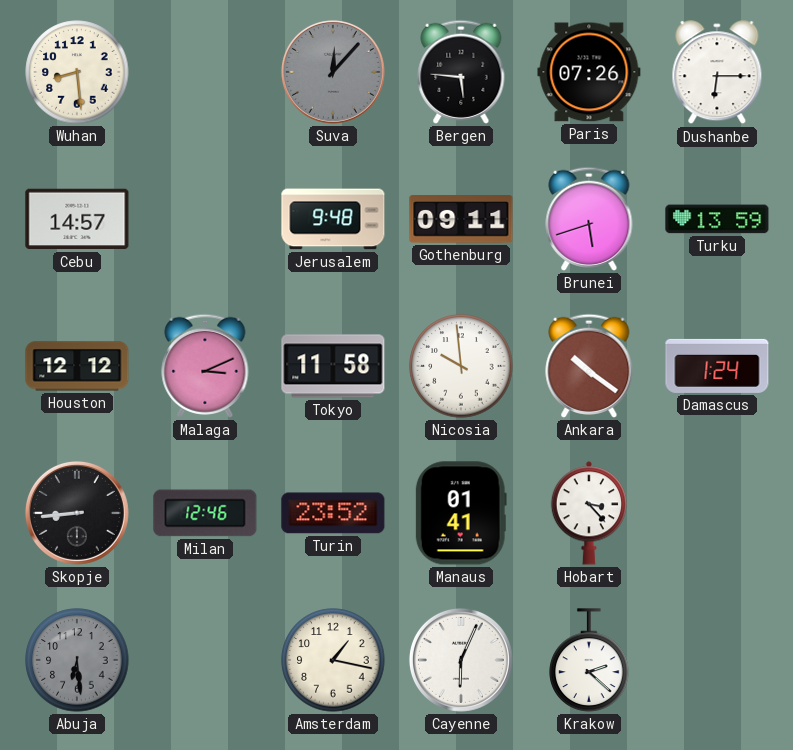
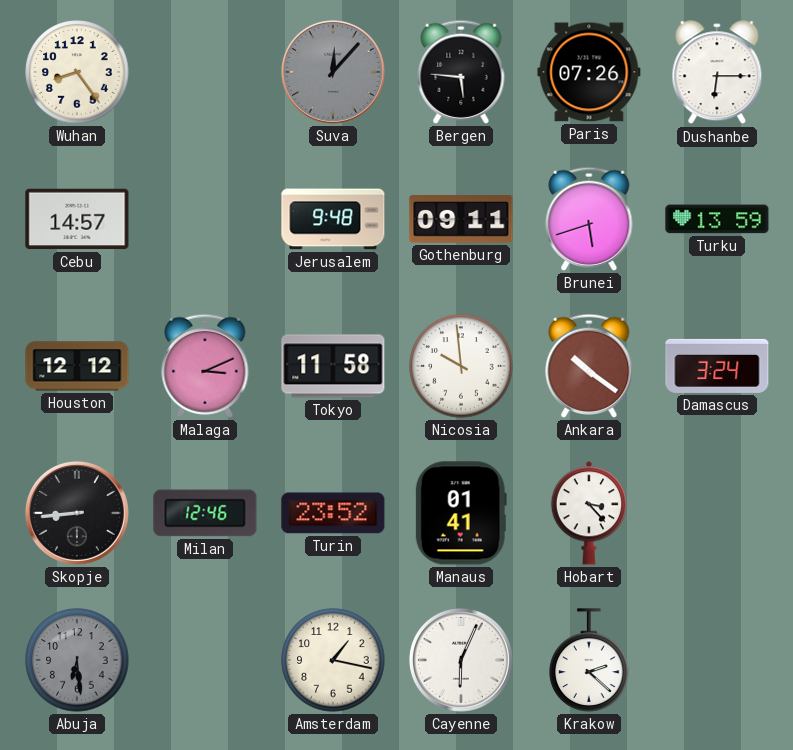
Wuhan: 8:29 -> 8:24 (77, 72)
Damascus: 1:24 -> 3:24 (717, 366)
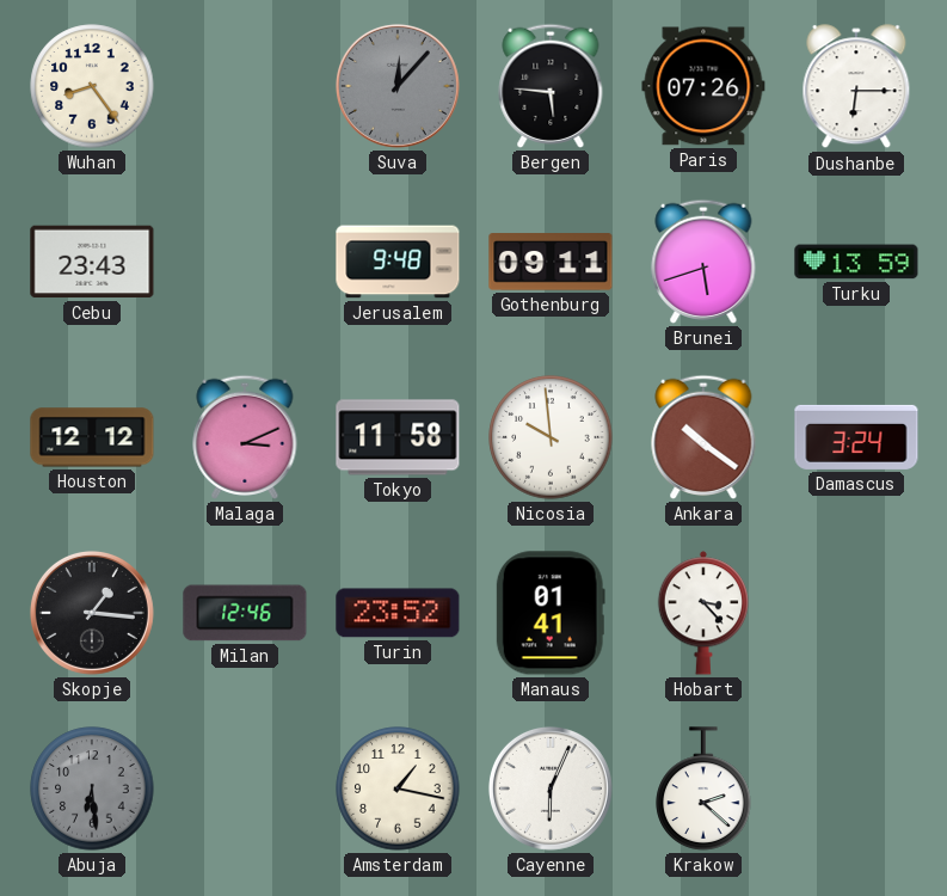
Cebu: 14:57 -> 23:43 (92, 262)
Skopje: 8:44 -> 1:16 (92, 613)
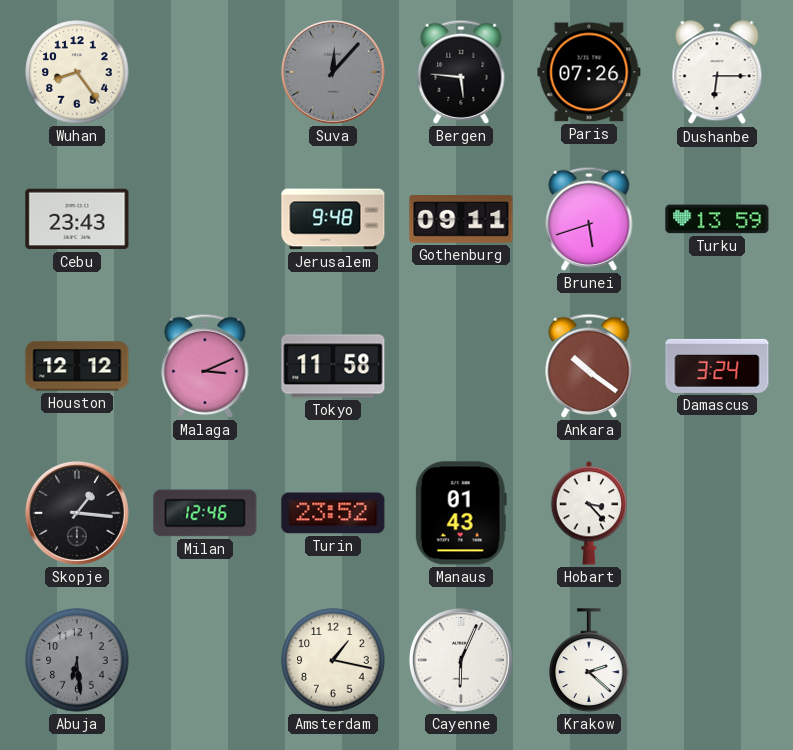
Nicosia: 9:59 -> none (551, 437)
Manaus: 01:41 -> 01:43 (461, 513)
